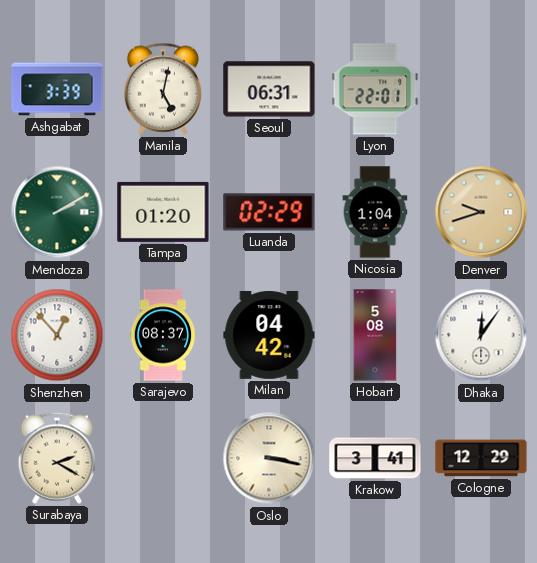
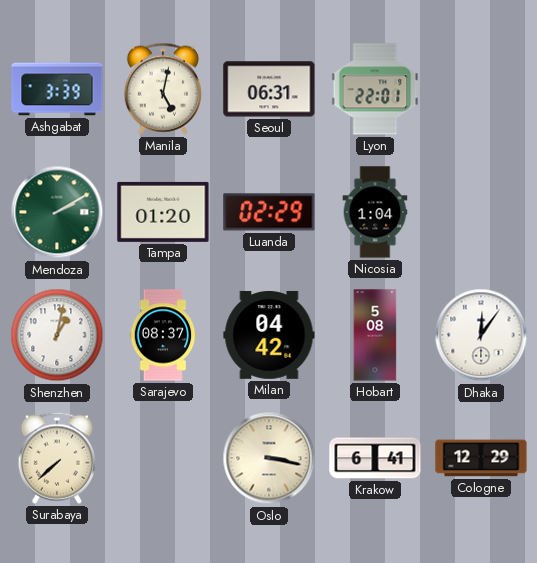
Denver: 9:42 -> none (481, 212)
Shenzhen: 12:53 -> 1:02 (57, 335)
Surabaya: 2:20 -> 7:38 (57, 458)
Krakow: 3:41 -> 6:41 (375, 458)
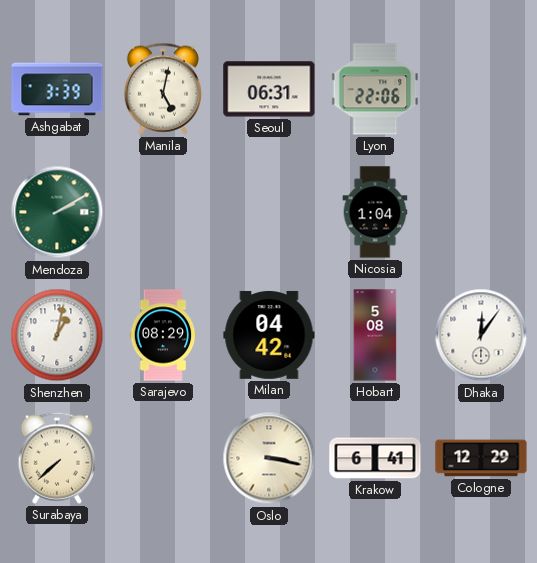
Lyon: 22:01 -> 22:06 (375, 89)
Tampa: 01:20 -> none (163, 212)
Luanda: 02:29 -> none (269, 212)
Sarajevo: 08:37 -> 08:29 (163, 335)
